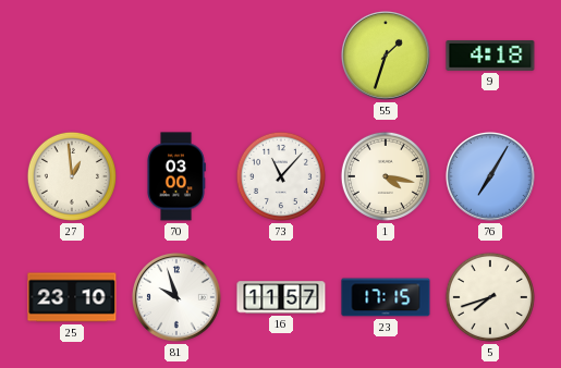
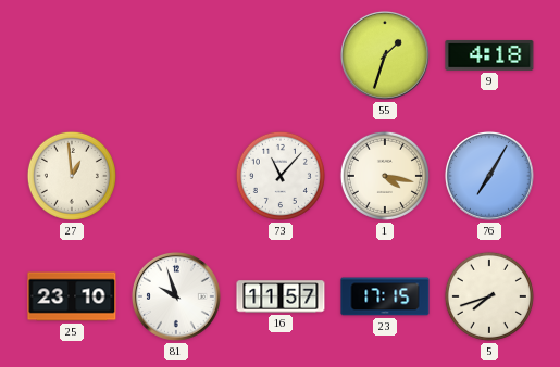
70: 03:00 -> none (176, 176)
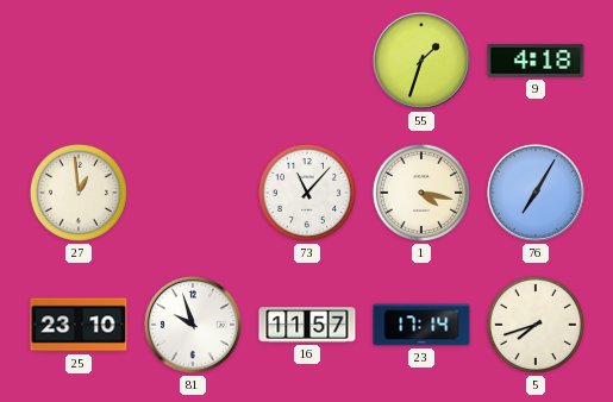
23: 17:15 -> 17:14 (421, 325)
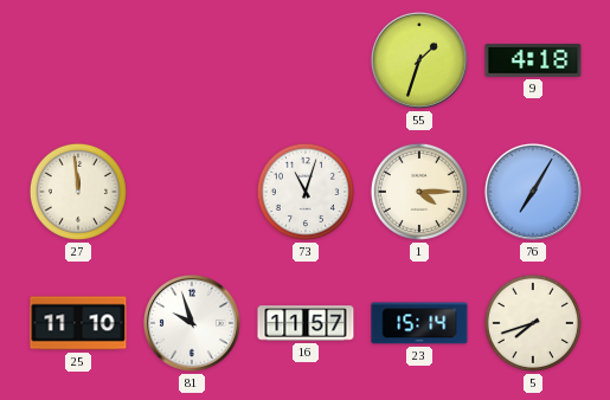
27: 12:59 -> 11:59 (78, 192)
73: 11:07 -> 11:03 (306, 192)
1: 4:17 -> 4:15 (419, 192)
25: 23:10 -> 11:10 (78, 323)
23: 17:14 -> 15:14 (419, 323)
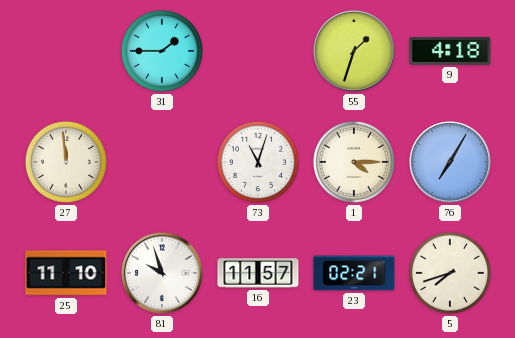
31: none -> 1:45 (162, 51)
23: 15:14 -> 02:21 (354, 273)
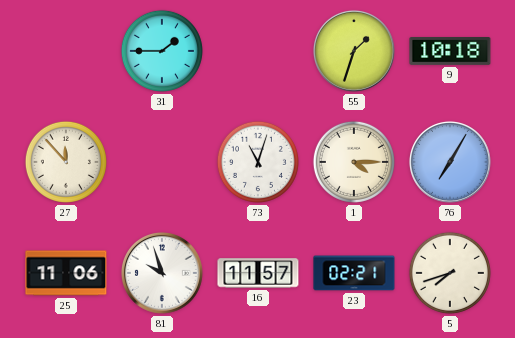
9: 4:18 -> 10:18 (450, 51)
27: 11:59 -> 11:53 (66, 162)
25: 11:10 -> 11:06 (66, 273)
